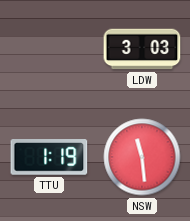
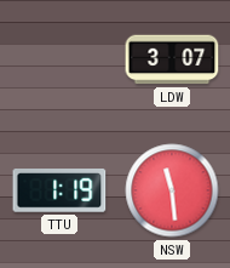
LDW: 3:03 -> 3:07 (172, 59)
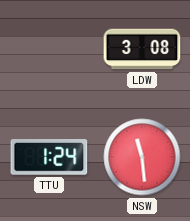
LDW: 3:07 -> 3:08 (142, 49)
TTU: 1:19 -> 1:24 (49, 158)
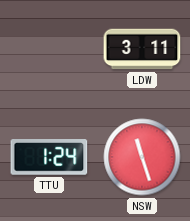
LDW: 3:08 -> 3:11 (142, 49)
NSW: 11:29 -> 11:27 (142, 157)
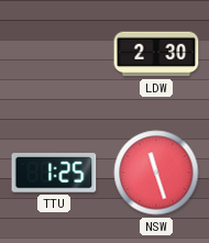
LDW: 3:11 -> 2:30 (156, 54)
TTU: 1:24 -> 1:25 (54, 174)
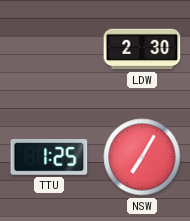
NSW: 11:27 -> 7:05 (142, 157)
